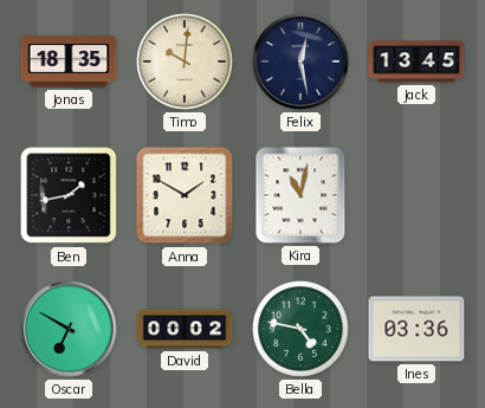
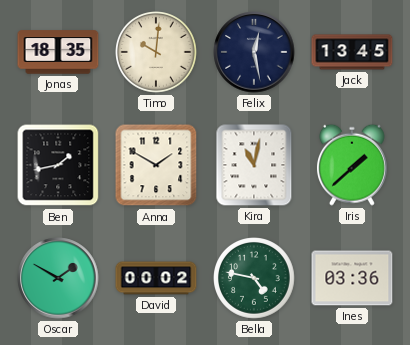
Iris: none -> 1:38 (352, 165)
Oscar: 6:50 -> 1:50 (58, 278)
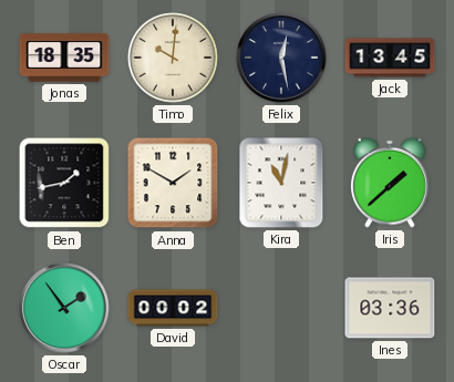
Oscar: 1:50 -> 1:54 (64, 308)
Bella: 4:47 -> none (255, 279)
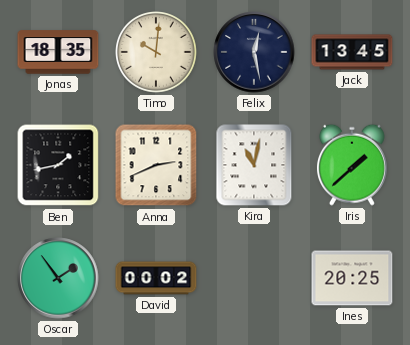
Anna: 1:50 -> 2:41 (156, 165)
Ines: 03:36 -> 20:25 (352, 278)
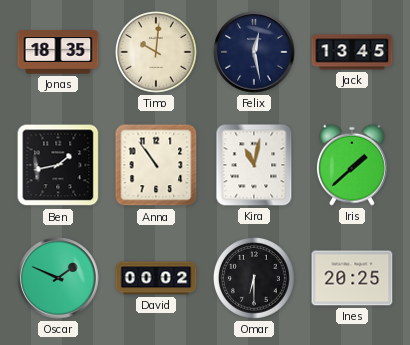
Anna: 2:41 -> 10:54 (156, 165)
Oscar: 1:54 -> 1:49 (58, 278)
Omar: none -> 6:30 (255, 279)
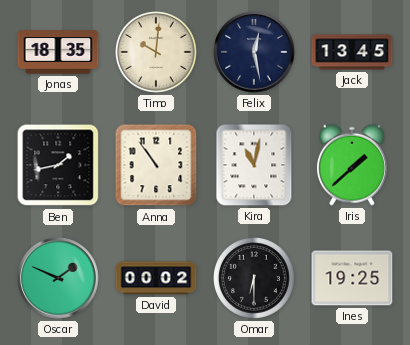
Ines: 20:25 -> 19:25 (352, 278)
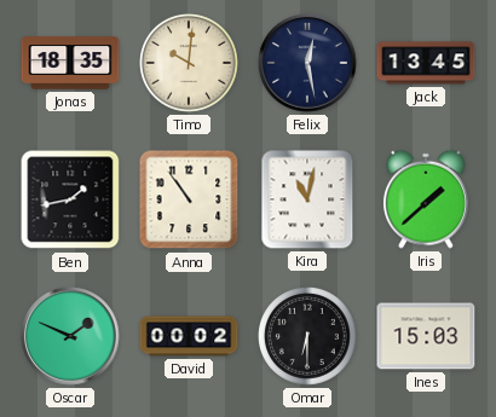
Ines: 19:25 -> 15:03 (426, 336)
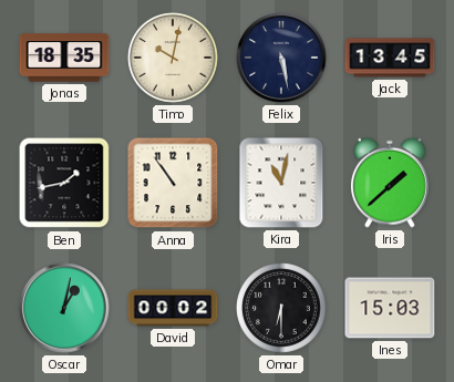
Timo: 10:01 -> 10:02 (174, 59)
Felix: 12:28 -> 5:28 (281, 58)
Oscar: 1:49 -> 1:02 (64, 308)
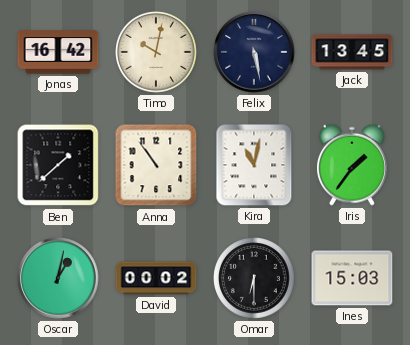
Jonas: 18:35 -> 16:42 (58, 52)
Ben: 1:43 -> 1:38 (58, 165)
Iris: 1:38 -> 1:36 (352, 165)
